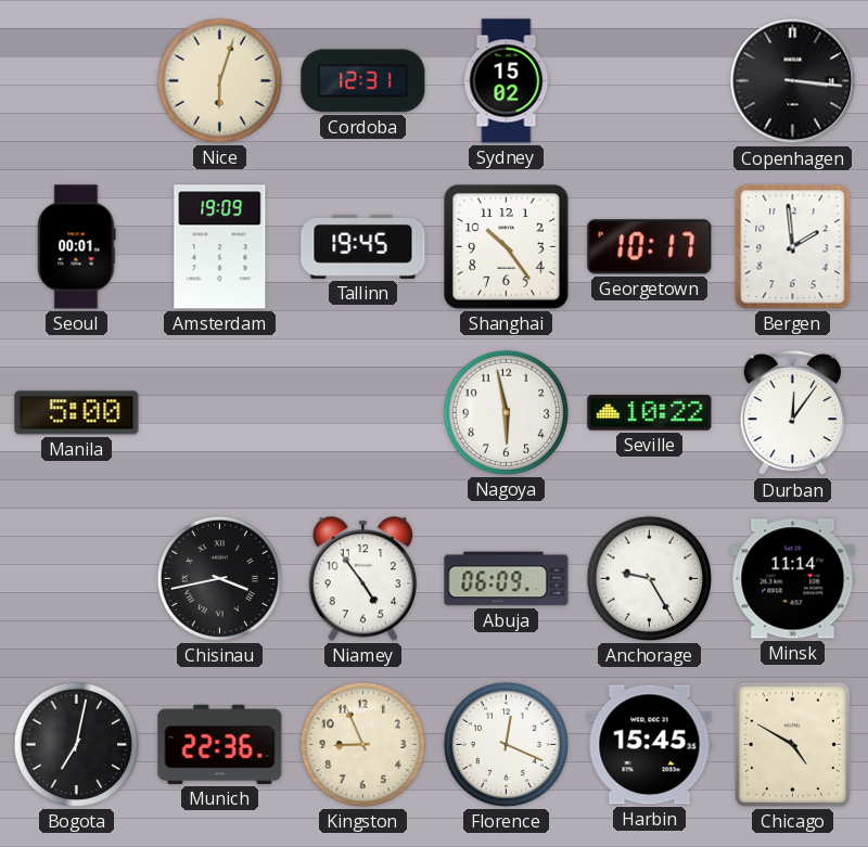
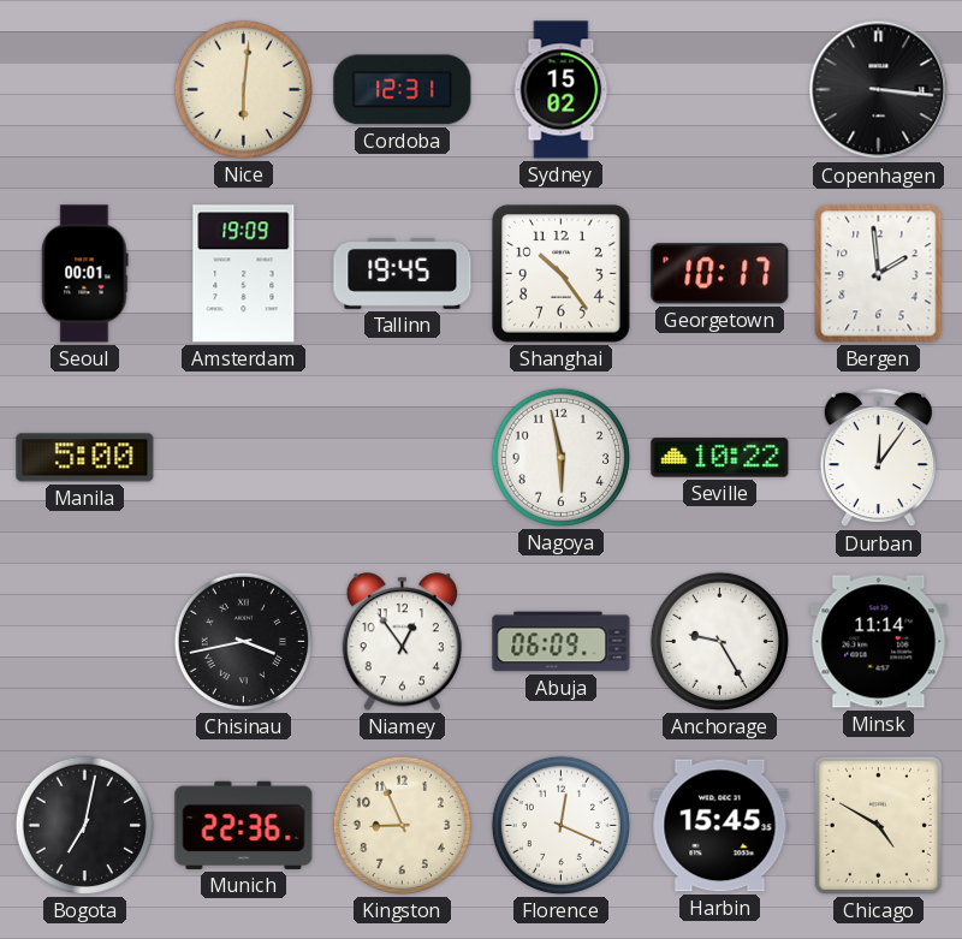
Nice: 6:03 -> 6:01 (243, 89)
Niamey: 4:54 -> 12:54 (402, 642)
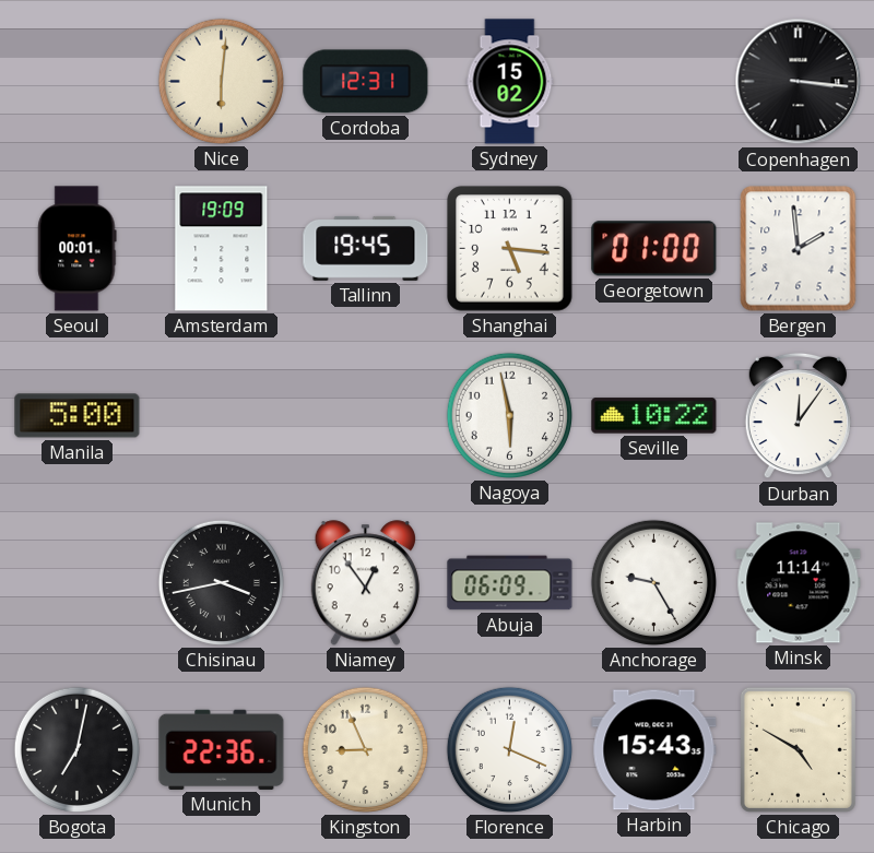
Shanghai: 10:24 -> 5:16 (510, 249)
Georgetown: 10:17 -> 01:00 (654, 249)
Harbin: 15:45 -> 15:43 (654, 750)
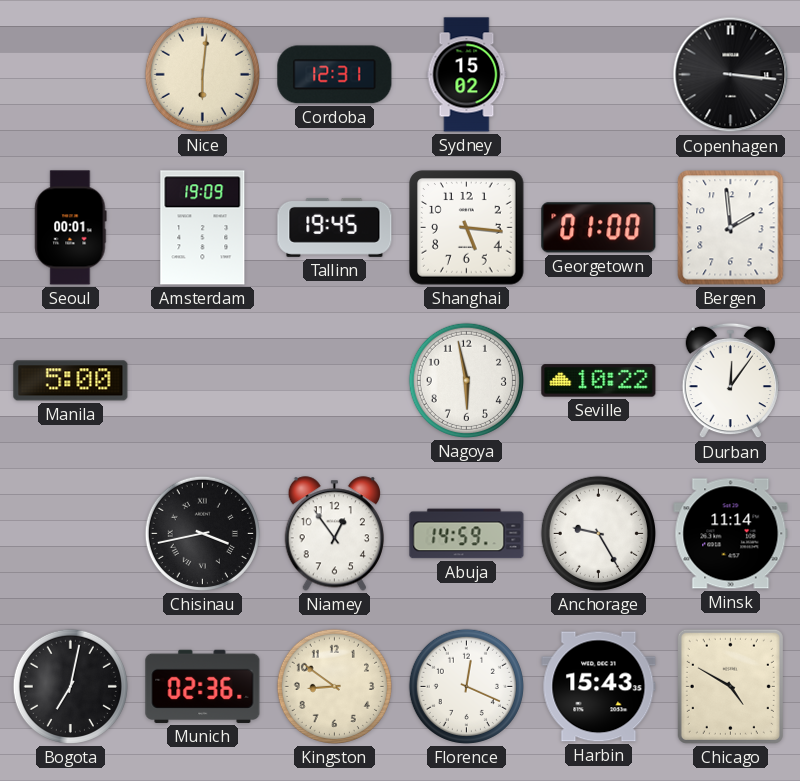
Abuja: 06:09 -> 14:59 (467, 534)
Munich: 22:36 -> 02:36 (203, 686)
Kingston: 8:56 -> 8:51 (334, 686)
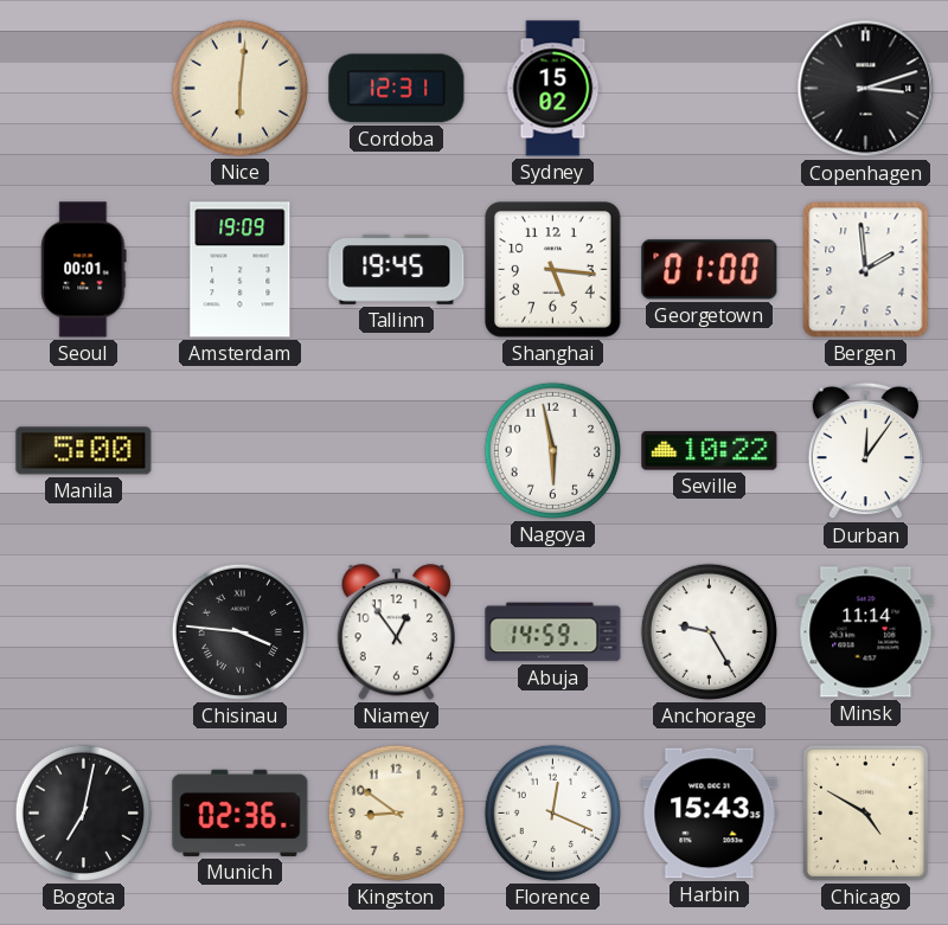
Copenhagen: 3:16 -> 3:12 (866, 89)
Chisinau: 3:43 -> 3:46 (239, 631)
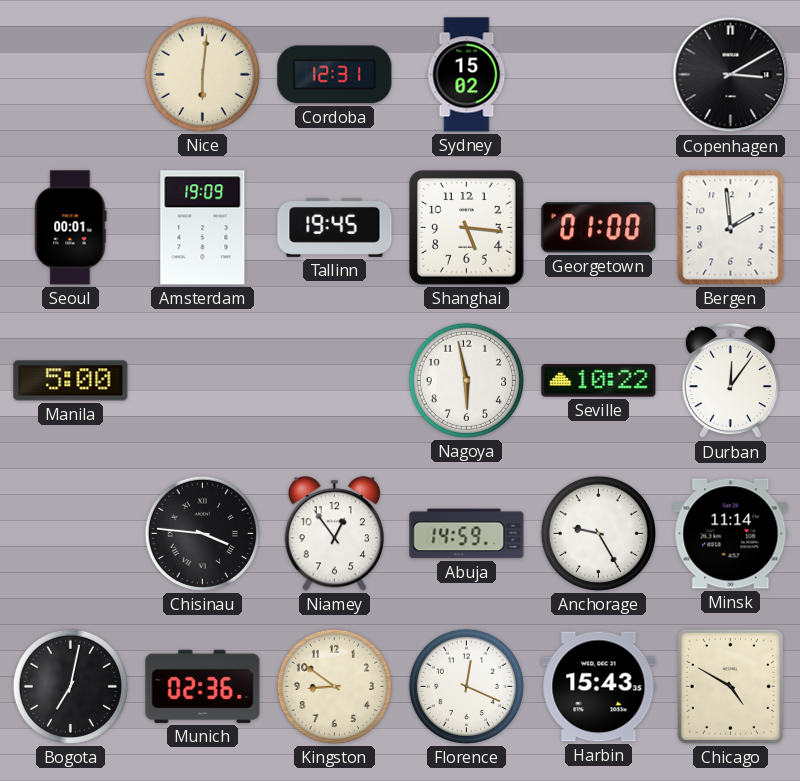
Copenhagen: 3:12 -> 3:10 (731, 75)
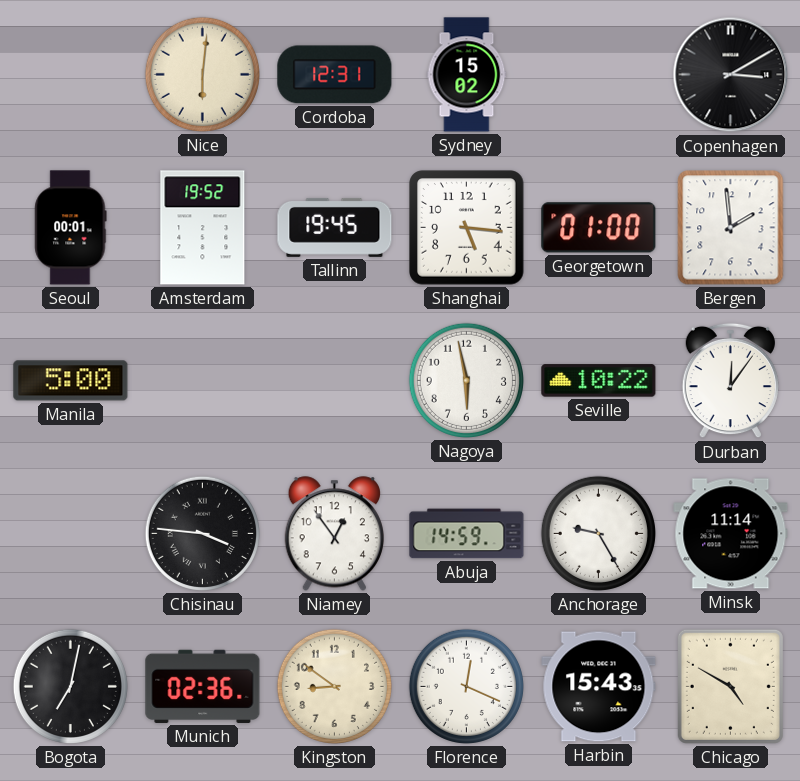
Amsterdam: 19:09 -> 19:52 (203, 228)
